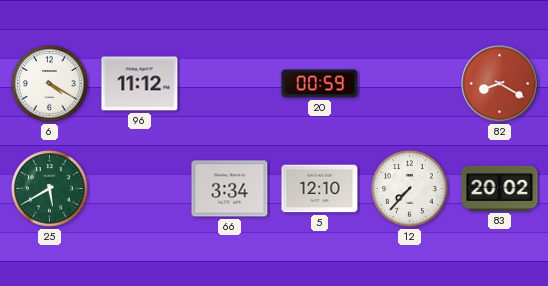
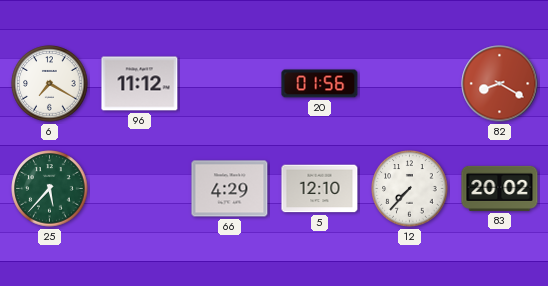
6: 4:20 -> 7:20 (50, 84)
20: 00:59 -> 01:56 (320, 84)
25: 5:40 -> 5:37 (50, 189)
66: 3:34 -> 4:29 (230, 189)
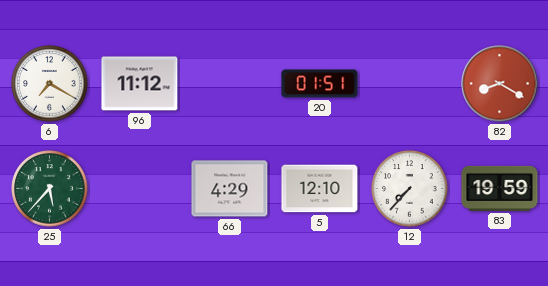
20: 01:56 -> 01:51 (320, 84)
83: 20:02 -> 19:59 (500, 188)
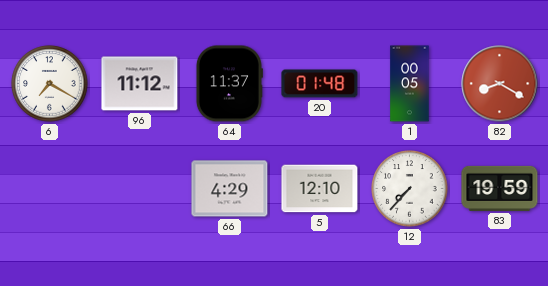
64: none -> 11:37 (229, 84)
20: 01:51 -> 01:48 (320, 84)
1: none -> 00:05 (410, 84)
25: 5:37 -> none (50, 189)
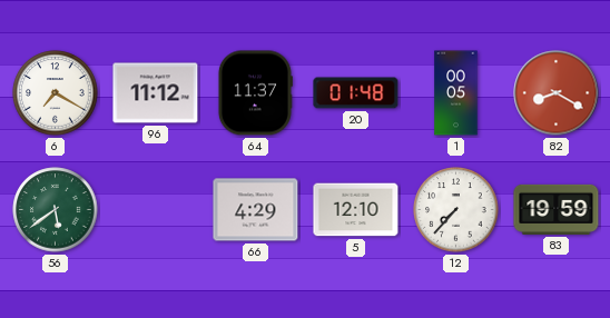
56: none -> 5:39 (56, 210)
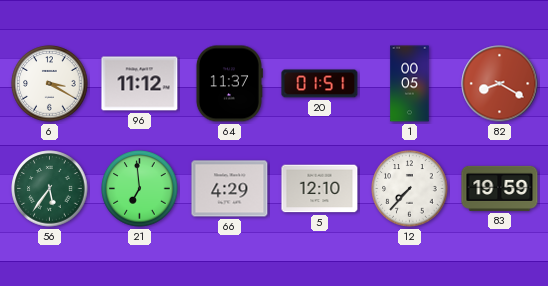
6: 7:20 -> 3:20 (50, 84)
20: 01:48 -> 01:51 (320, 84)
56: 5:39 -> 5:36 (50, 189)
21: none -> 6:59 (140, 189)
